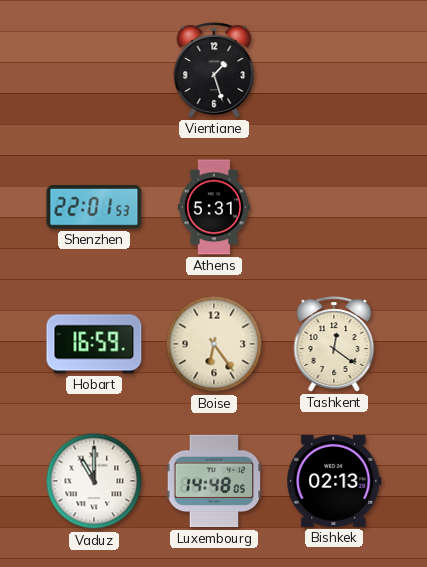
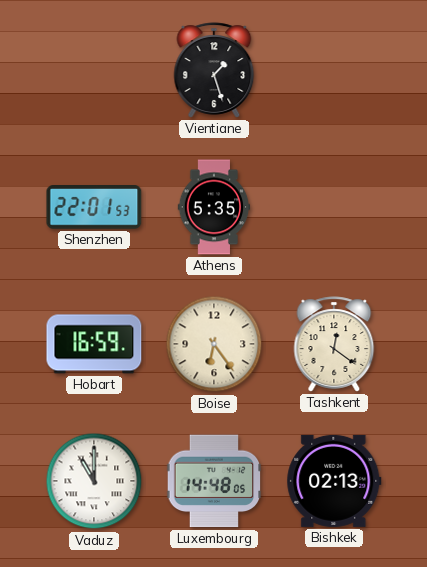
Athens: 5:31 -> 5:35 (214, 207)
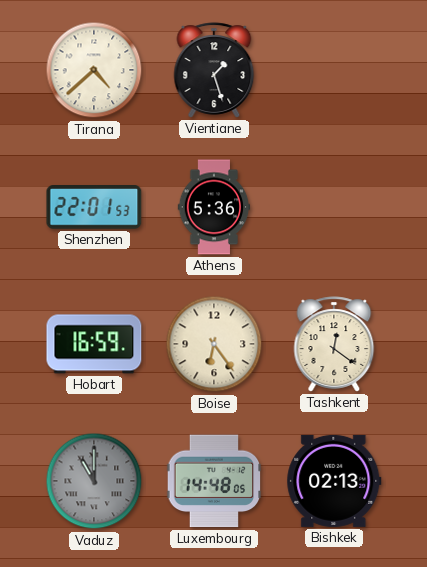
Tirana: none -> 4:38 (94, 70)
Athens: 5:35 -> 5:36 (214, 207)
Vaduz dial: white -> grey (94, 481)
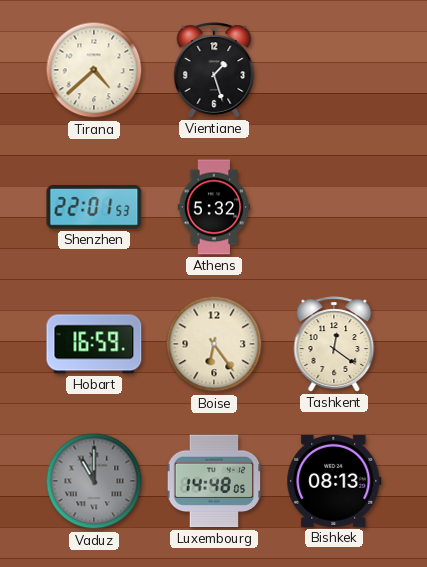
Athens: 5:36 -> 5:32 (214, 207)
Bishkek: 02:13 -> 08:13 (334, 481)
